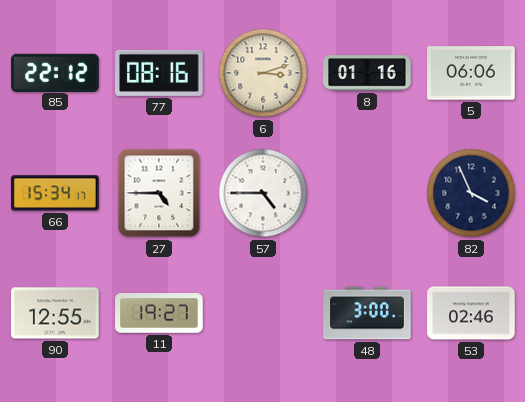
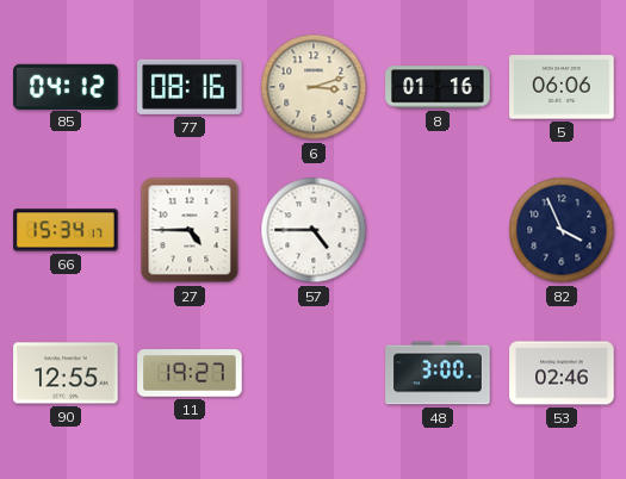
85: 22:12 -> 04:12 (66, 86)
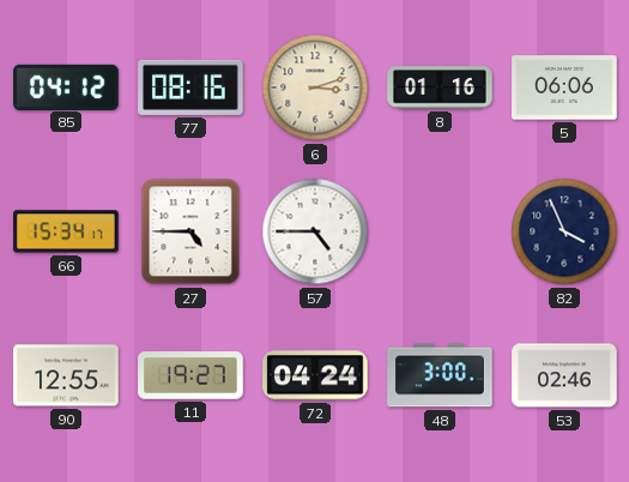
72: none -> 04:24 (315, 375)
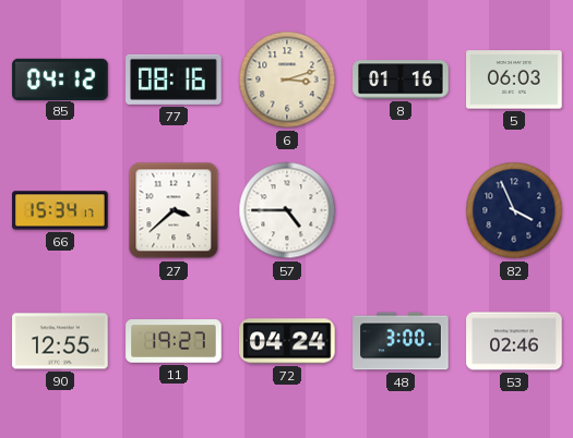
5: 06:06 -> 06:03 (514, 80)
27: 4:45 -> 3:38 (174, 210)
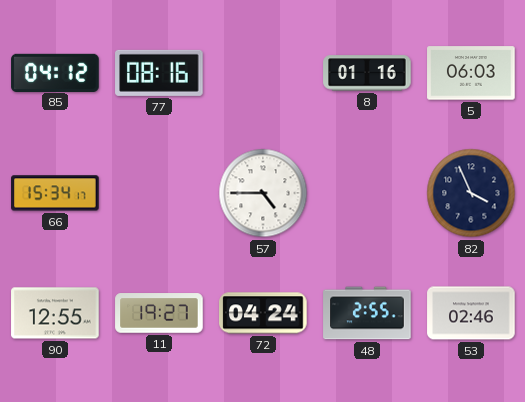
6: 3:12 -> none (287, 80)
27: 3:38 -> none (174, 210)
48: 3:00 -> 2:55 (367, 313)
